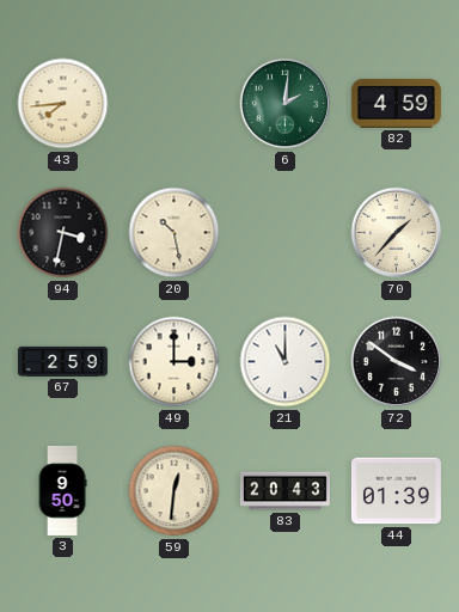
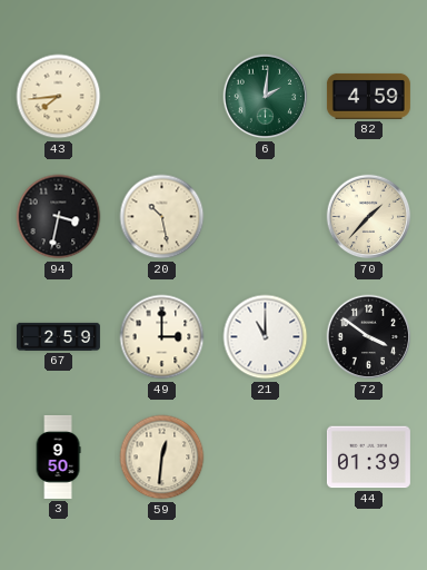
83: 20:43 -> none (284, 491)
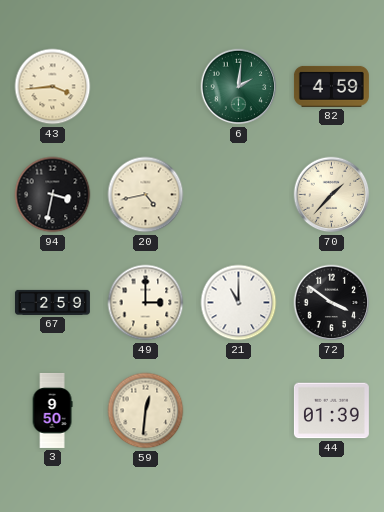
43: 7:44 -> 3:44 (53, 87)
20: 10:28 -> 4:43 (146, 195)
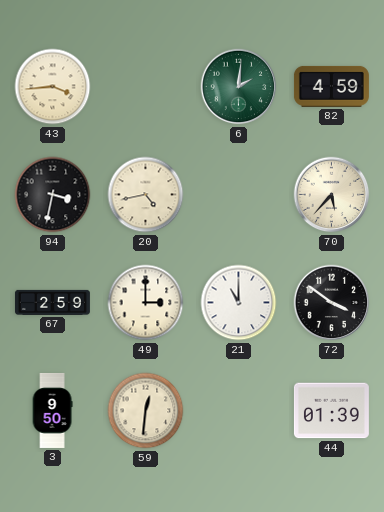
70: 1:37 -> 5:37 (332, 195)
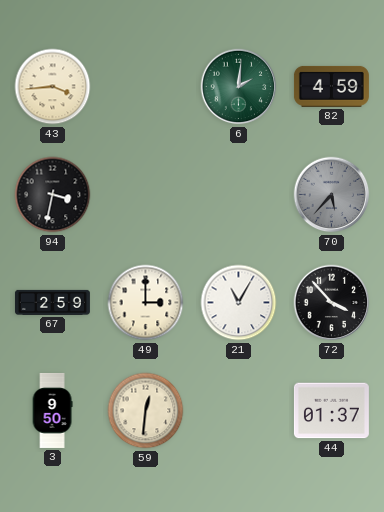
20: 4:43 -> none (146, 195)
70 dial: cream -> grey (332, 195)
21: 11:00 -> 11:05 (239, 303)
72: 3:51 -> 3:53 (332, 303)
44: 01:39 -> 01:37 (331, 411)
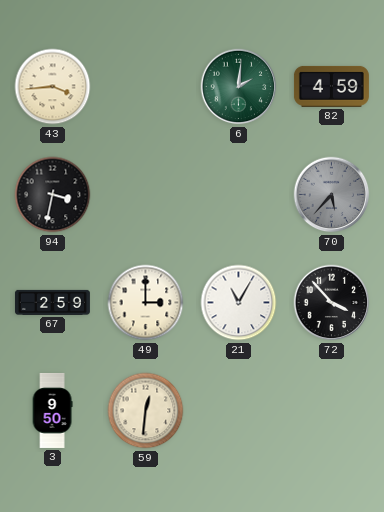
44: 01:37 -> none (331, 411)
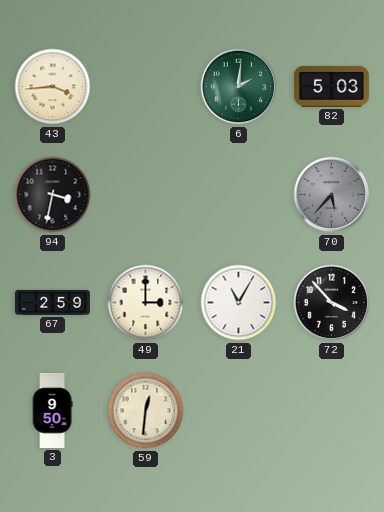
82: 4:59 -> 5:03 (331, 86)
